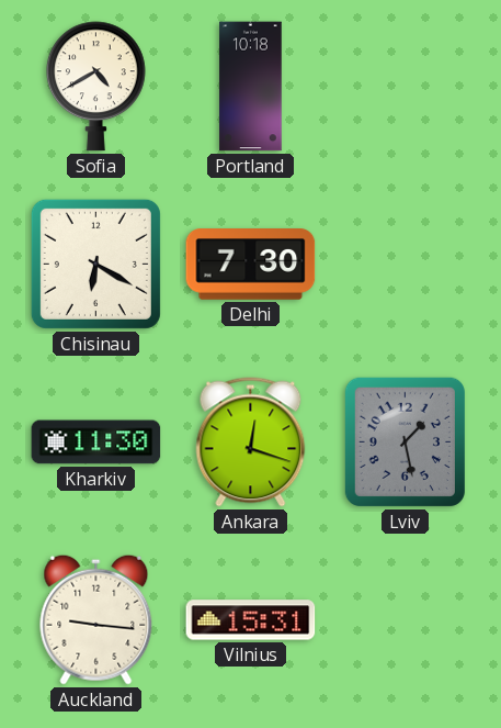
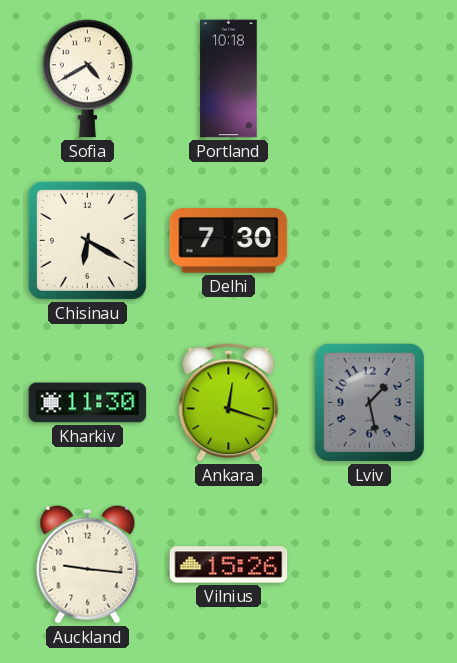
Vilnius: 15:31 -> 15:26 (229, 565)
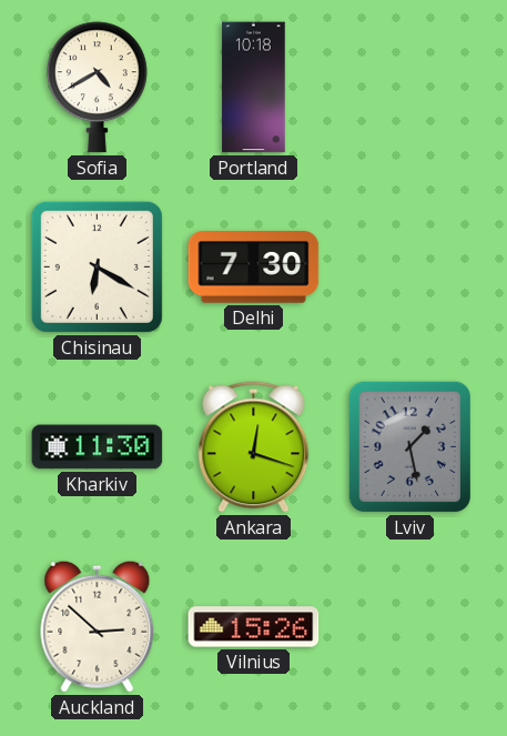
Auckland: 9:16 -> 2:52 (98, 626)
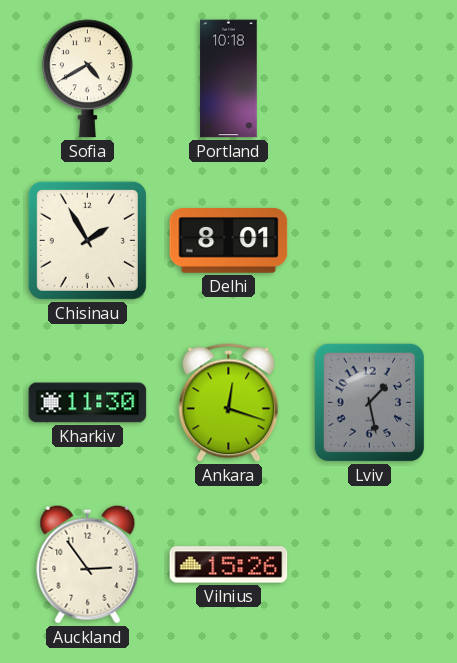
Chisinau: 6:20 -> 1:55 (87, 240)
Delhi: 7:30 -> 8:01 (229, 241)
Auckland: 2:52 -> 2:54 (88, 564)
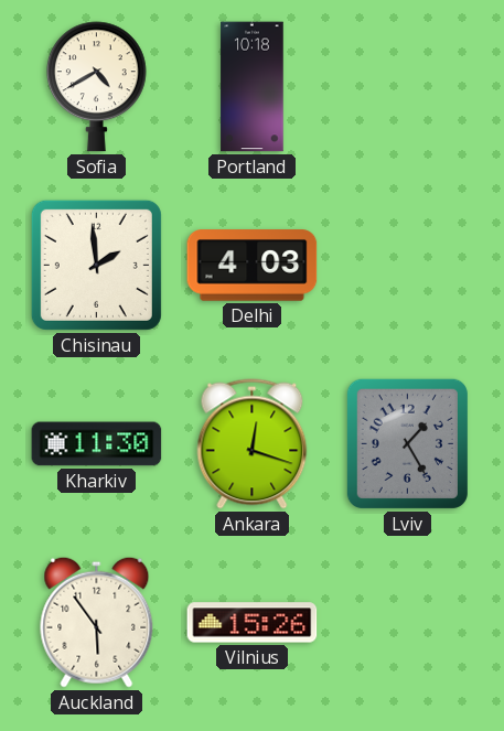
Chisinau: 1:55 -> 1:59 (96, 265)
Delhi: 8:01 -> 4:03 (253, 266)
Lviv: 1:28 -> 1:25 (407, 443)
Auckland: 2:54 -> 5:54 (97, 622)
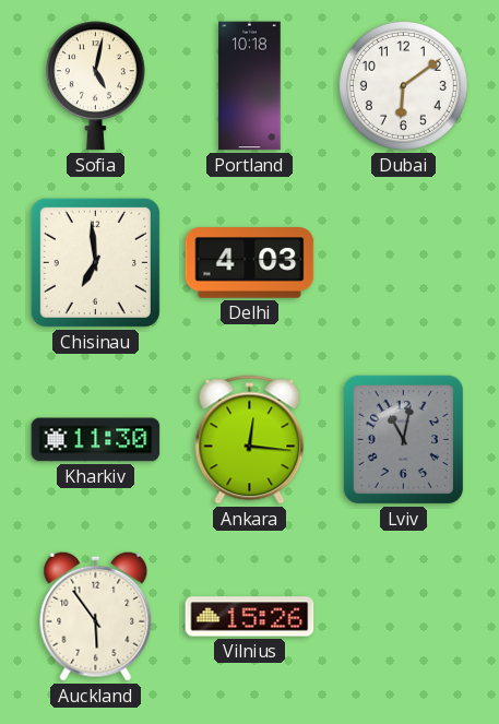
Sofia: 4:40 -> 5:02 (95, 86)
Dubai: none -> 6:09 (403, 85)
Chisinau: 1:59 -> 6:59 (95, 262)
Ankara: 12:18 -> 12:16 (250, 440)
Lviv: 1:25 -> 11:02 (403, 439)
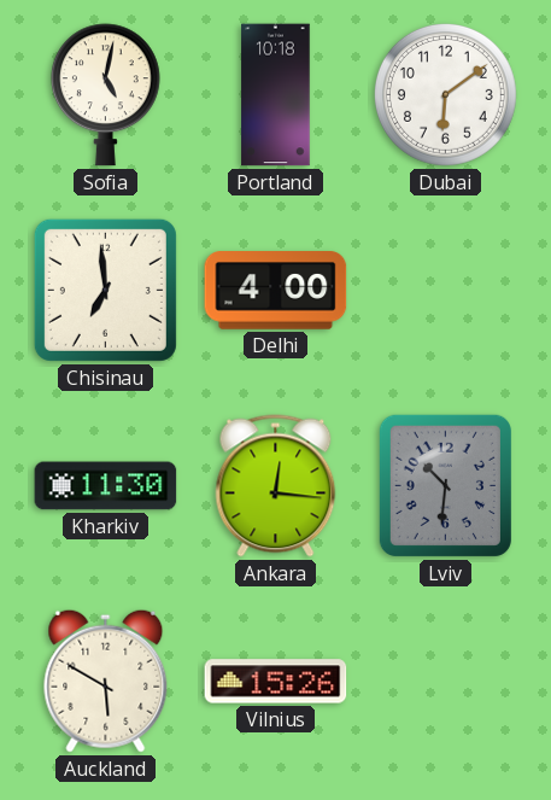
Delhi: 4:03 -> 4:00 (276, 291)
Lviv: 11:02 -> 10:31 (445, 485)
Auckland: 5:54 -> 5:50 (106, 681)
